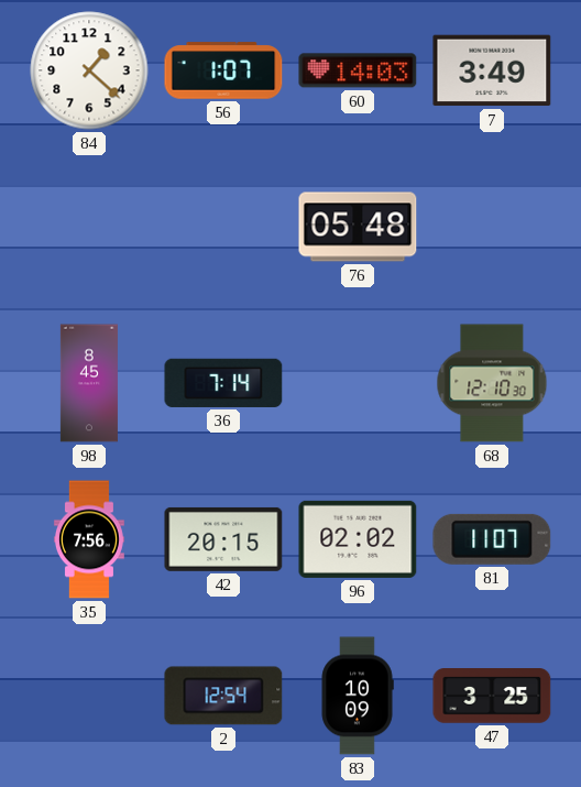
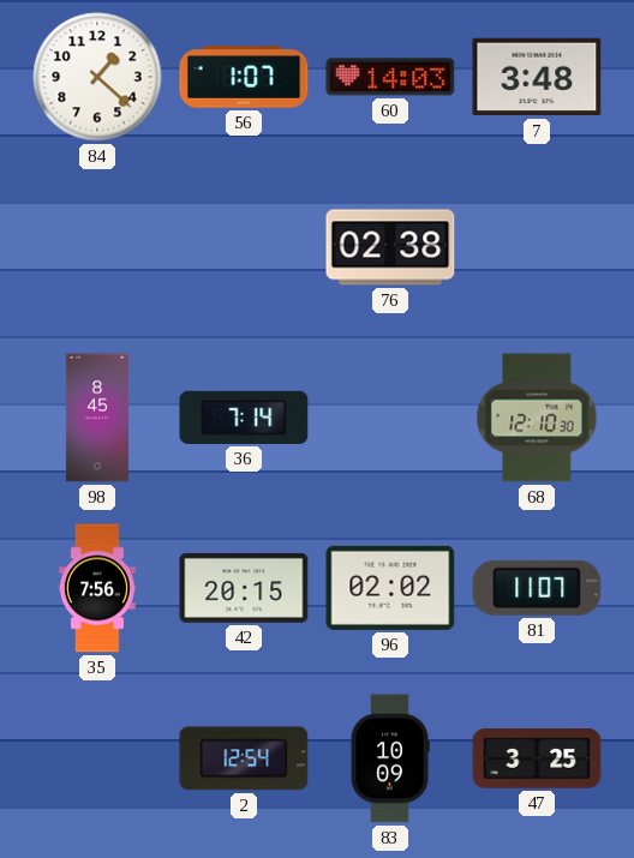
7: 3:49 -> 3:48 (537, 77)
76: 05:48 -> 02:38 (390, 247)
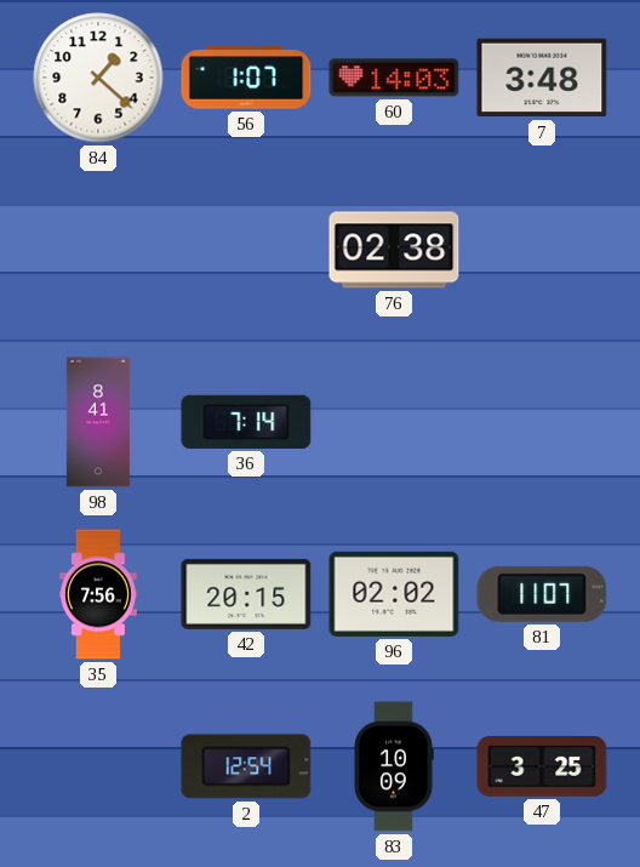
98: 8:45 -> 8:41 (98, 422)
68: 12:10 -> none (537, 418)
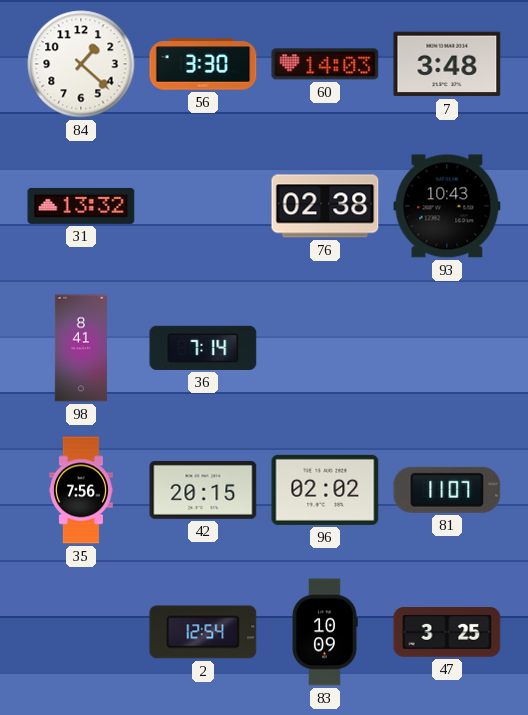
56: 1:07 -> 3:30 (203, 64)
31: none -> 13:32 (81, 206)
93: none -> 10:43 (447, 206)
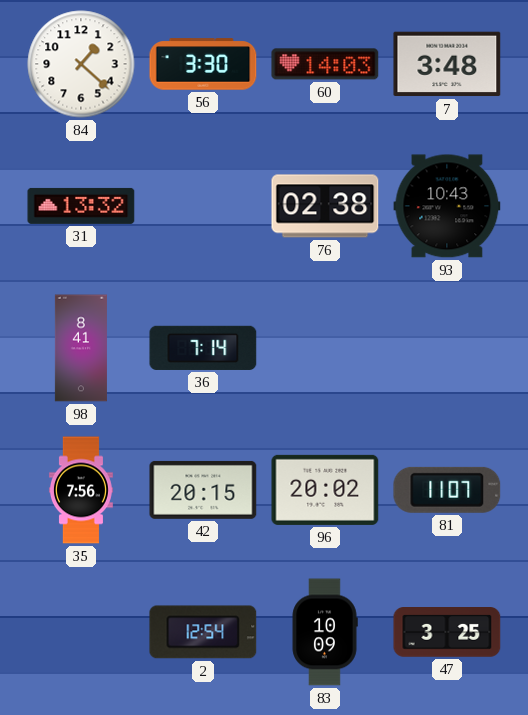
96: 02:02 -> 20:02 (325, 490)
